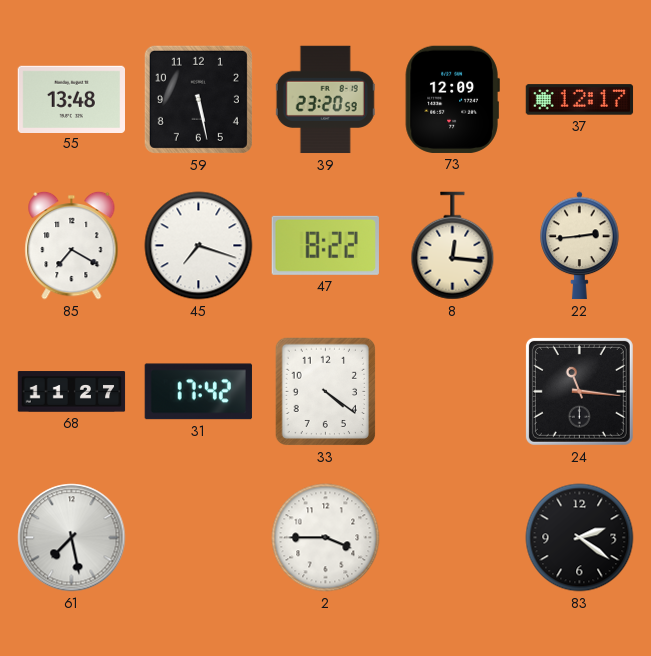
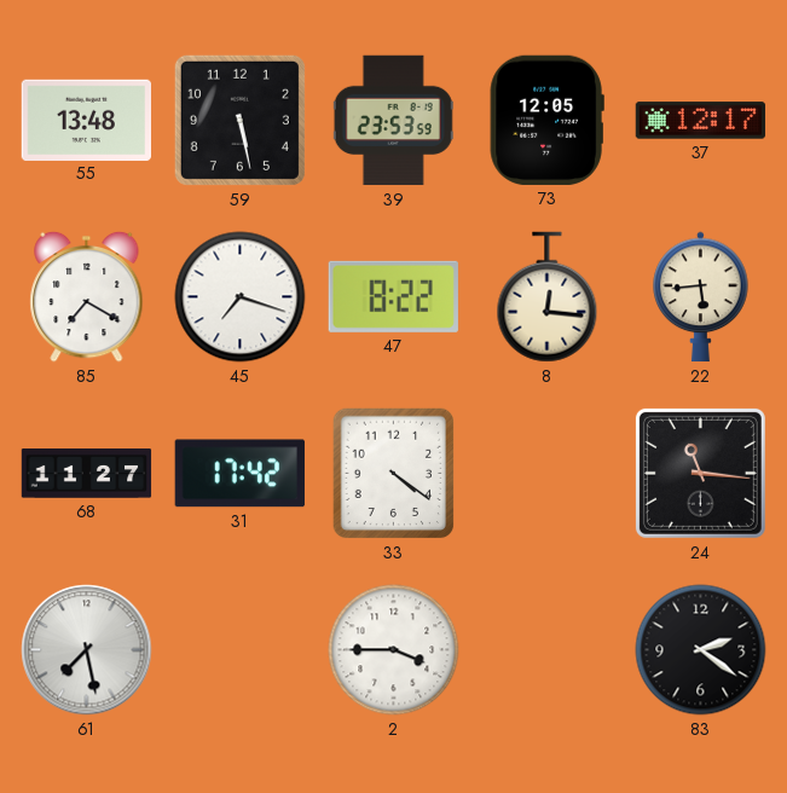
39: 23:20 -> 23:53 (393, 121)
73: 12:09 -> 12:05 (546, 120)
22: 2:44 -> 5:44 (701, 297)
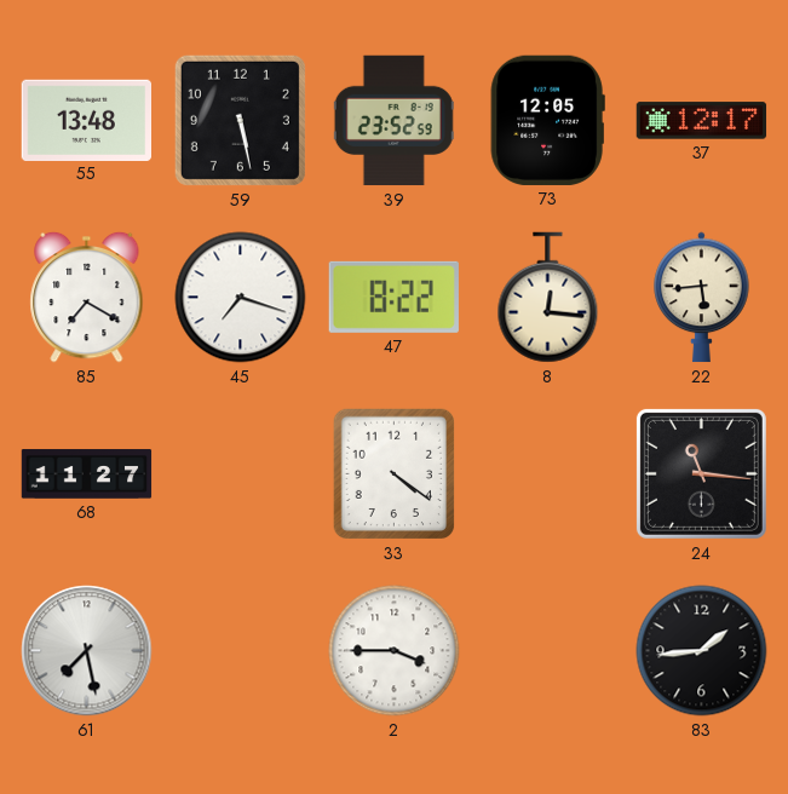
39: 23:53 -> 23:52 (393, 121)
31: 17:42 -> none (239, 474)
83: 2:21 -> 1:44 (702, 651)
